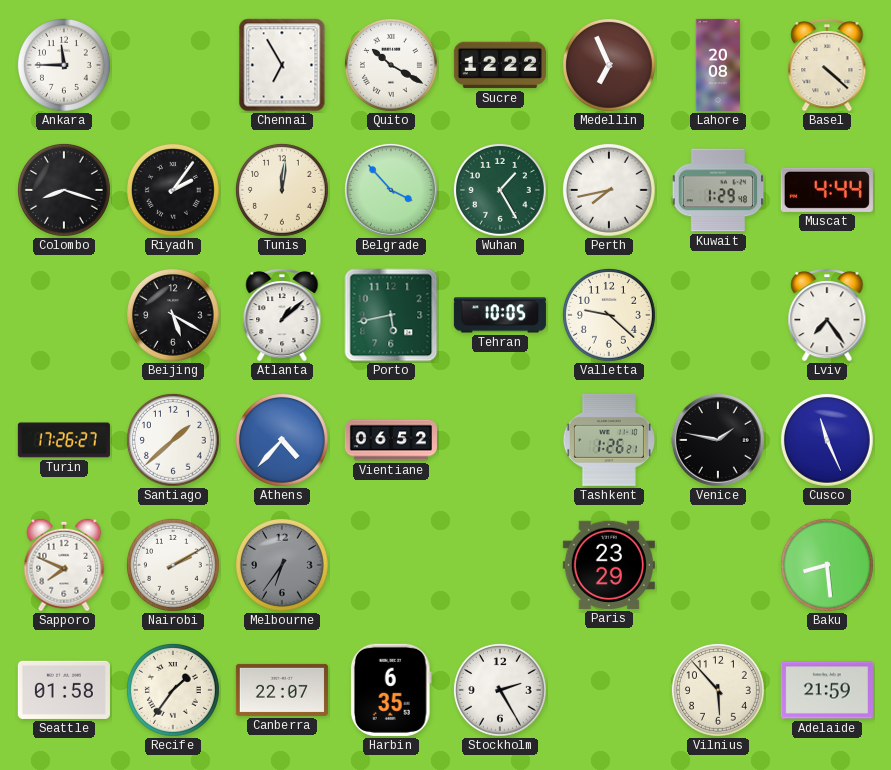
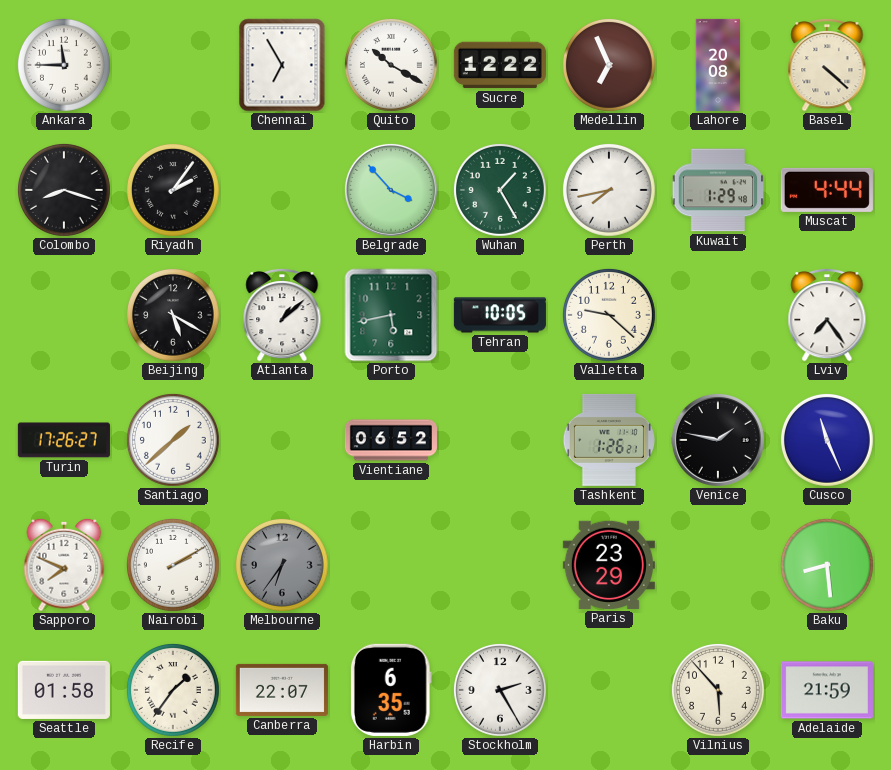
Tunis: 12:01 -> none (282, 190)
Athens: 4:37 -> none (282, 440)
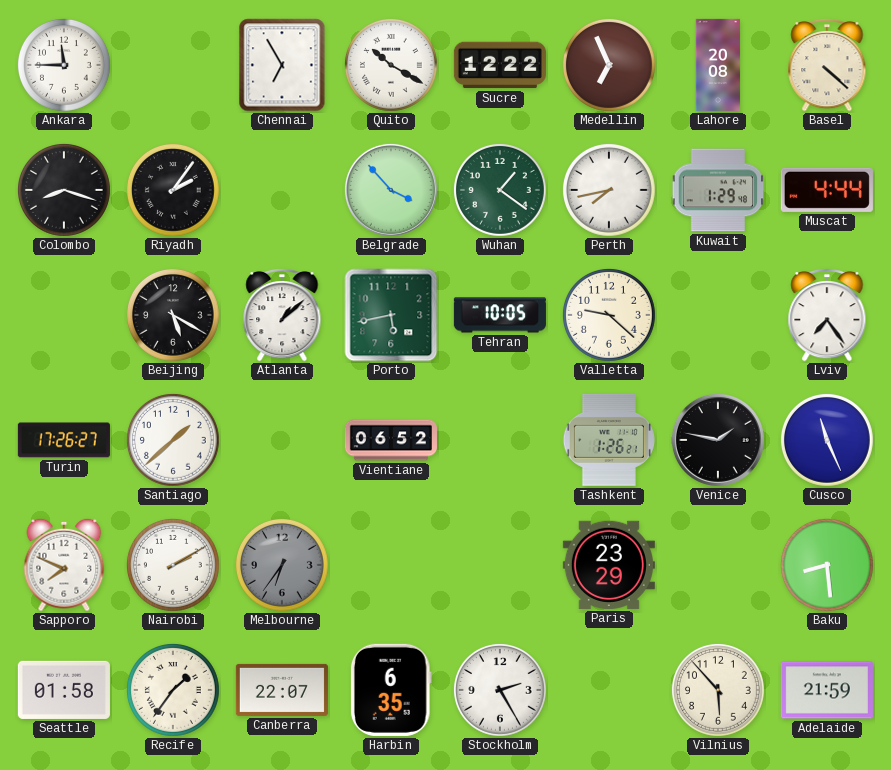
Wuhan: 1:25 -> 1:21 (500, 190)
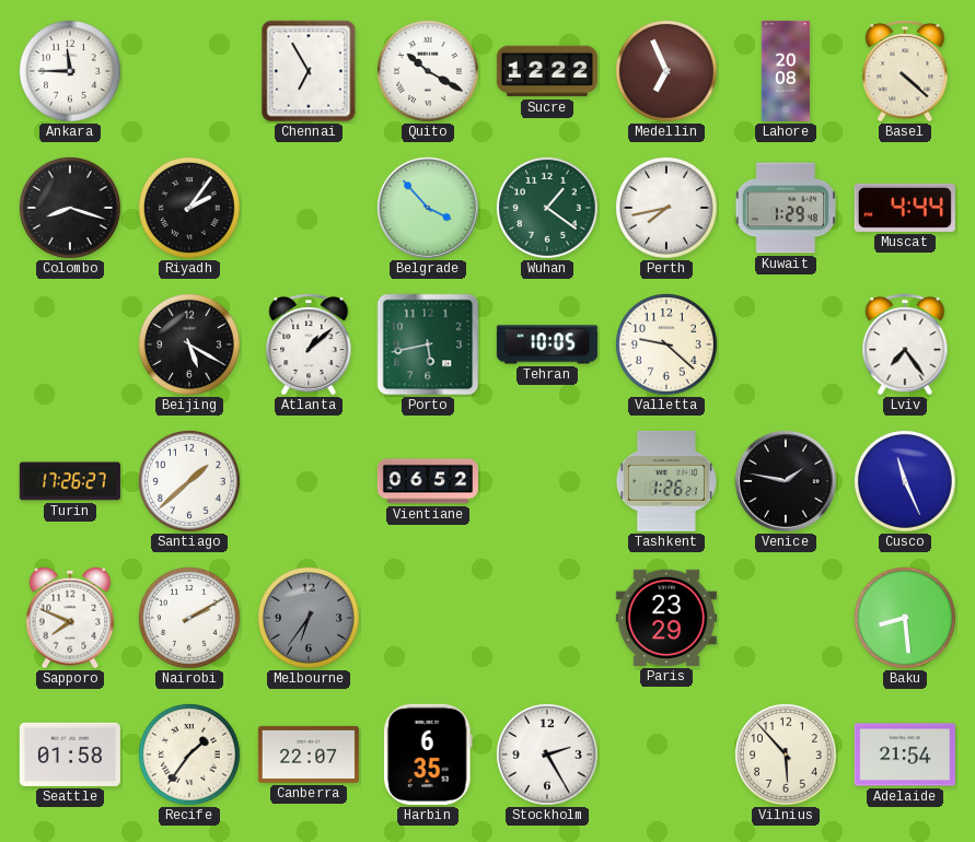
Adelaide: 21:59 -> 21:54 (905, 755)
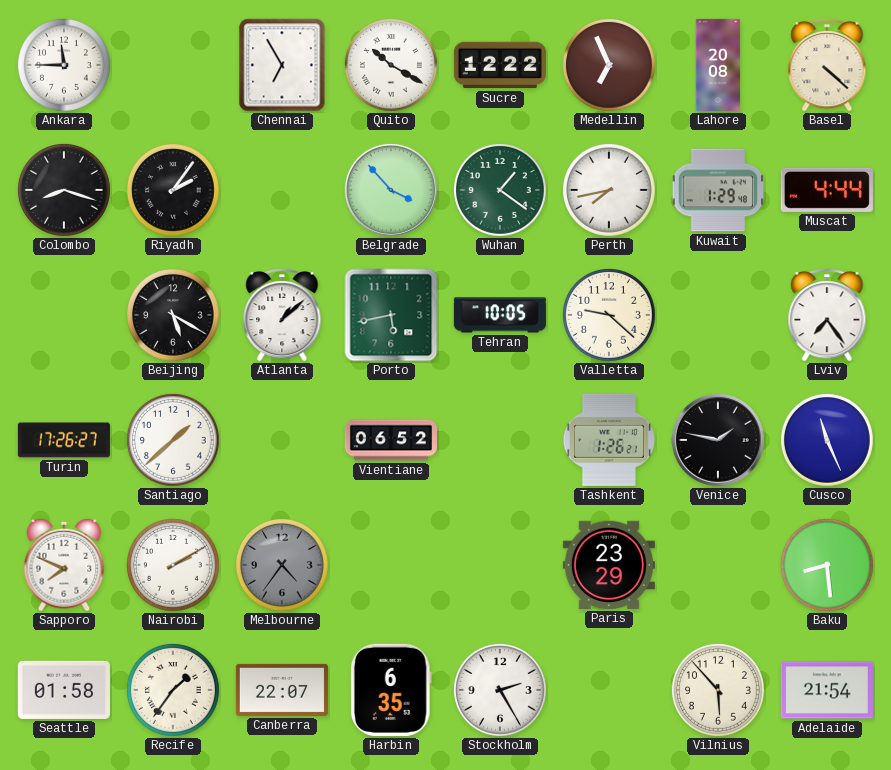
Melbourne: 6:36 -> 4:36 (282, 565)
